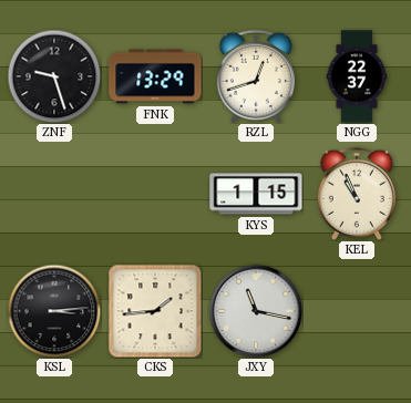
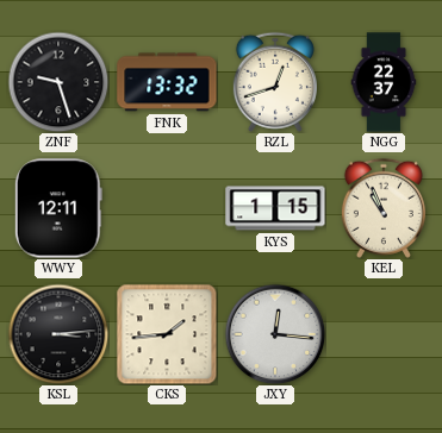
FNK: 13:29 -> 13:32 (167, 82)
WWY: none -> 12:11 (58, 208)
JXY: 11:17 -> 12:16 (275, 334)
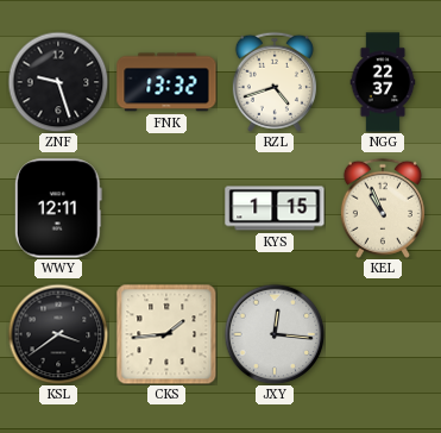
RZL: 12:42 -> 4:42 (275, 82)
KSL: 3:14 -> 3:39 (58, 334)
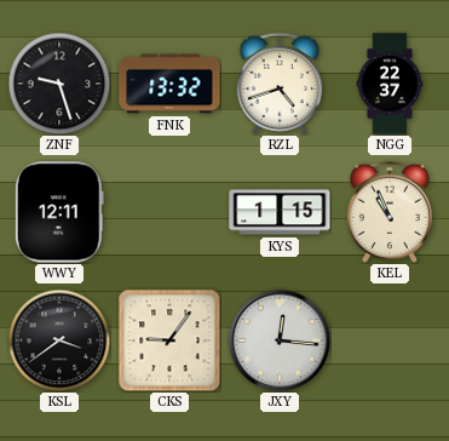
CKS: 1:44 -> 9:06 (169, 340)
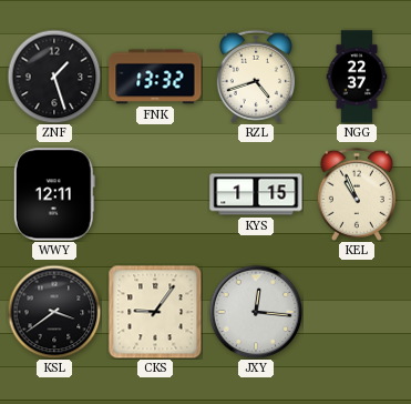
ZNF: 9:27 -> 1:27 (54, 77)
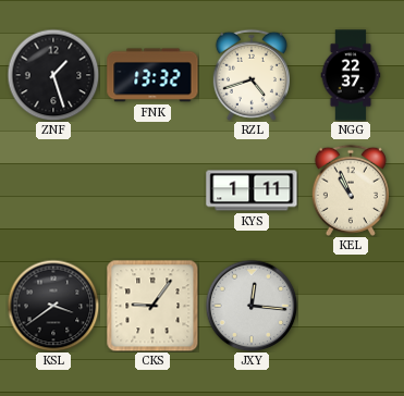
WWY: 12:11 -> none (54, 194)
KYS: 1:15 -> 1:11 (252, 190)
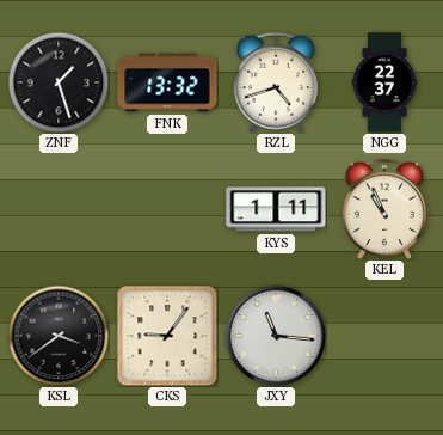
JXY: 12:16 -> 11:16 (276, 336)
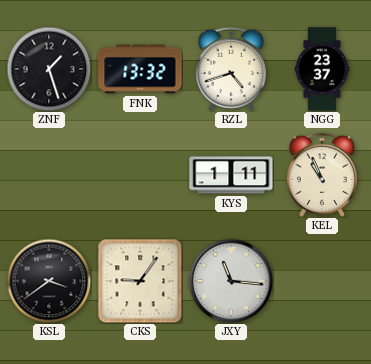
NGG: 22:37 -> 23:37 (322, 69)
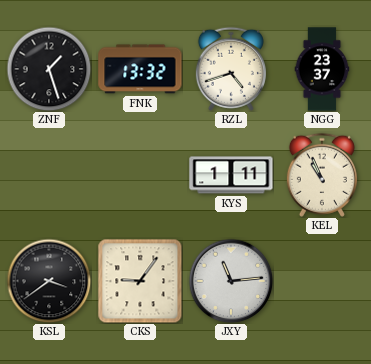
JXY: 11:16 -> 11:14 (231, 281)
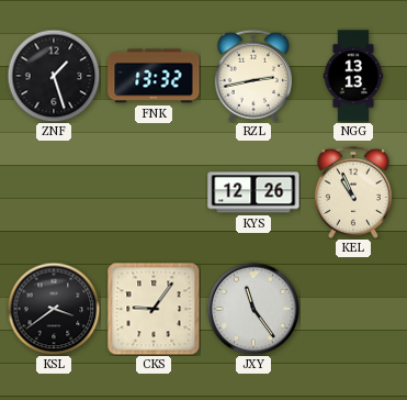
RZL: 4:42 -> 2:43 (253, 76)
NGG: 23:37 -> 13:13 (353, 76)
KYS: 1:11 -> 12:26 (253, 192)
JXY: 11:14 -> 11:24 (253, 309)
